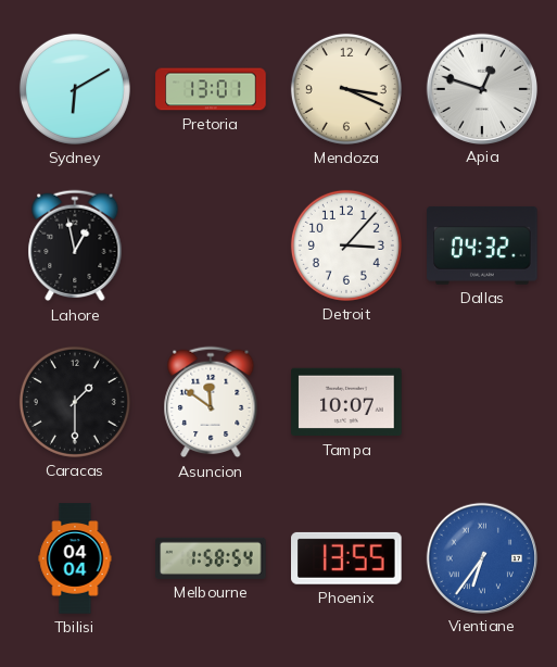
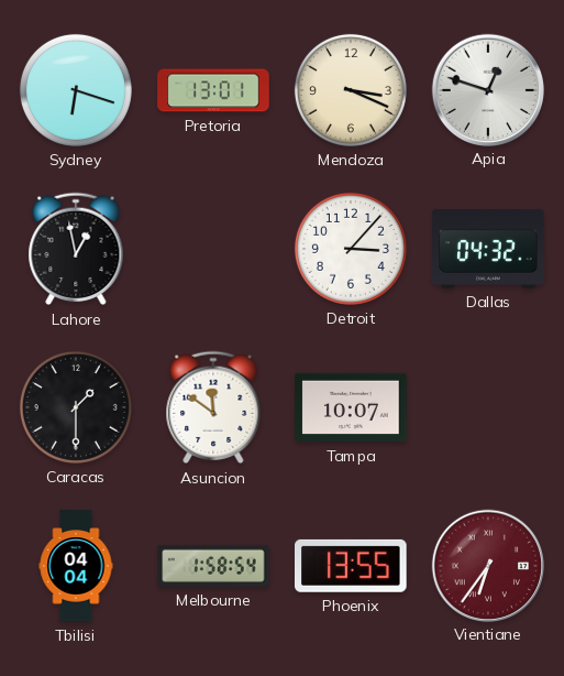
Sydney: 6:10 -> 6:18 (76, 90)
Vientiane dial: blue -> burgundy (487, 565)
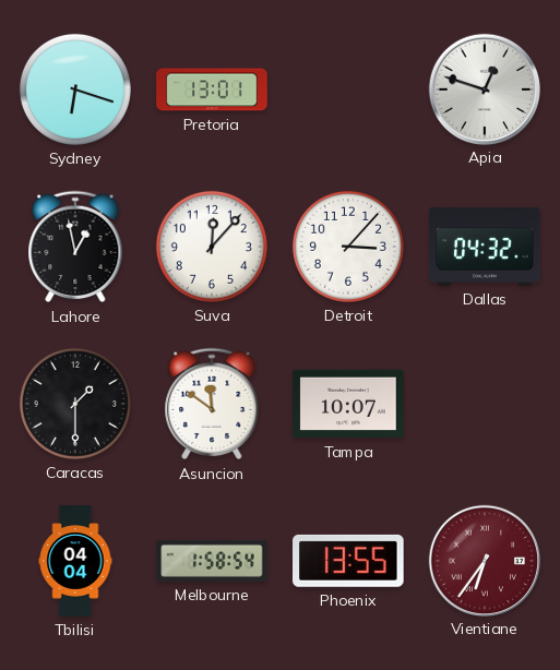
Mendoza: 3:19 -> none (351, 90)
Suva: none -> 12:07 (212, 247)
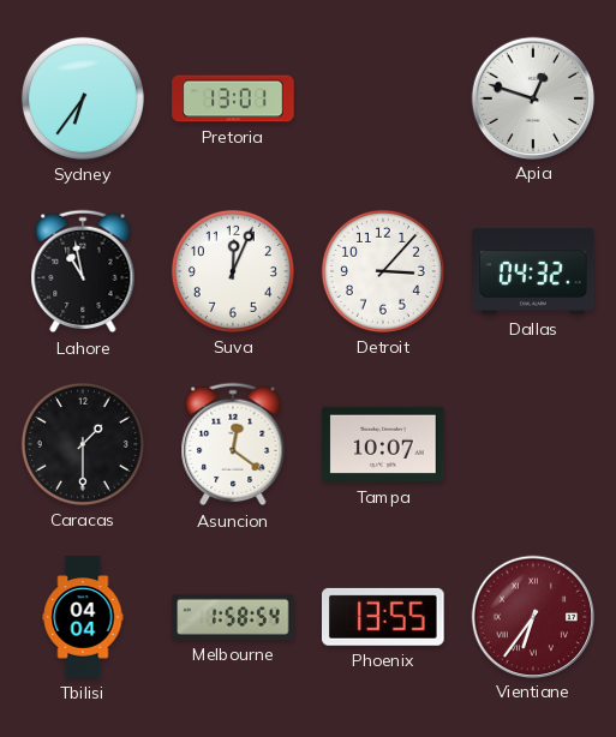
Sydney: 6:18 -> 6:36 (83, 98)
Lahore: 12:58 -> 10:58 (83, 271)
Suva: 12:07 -> 12:04 (233, 271)
Asuncion: 11:51 -> 12:21 (233, 444)
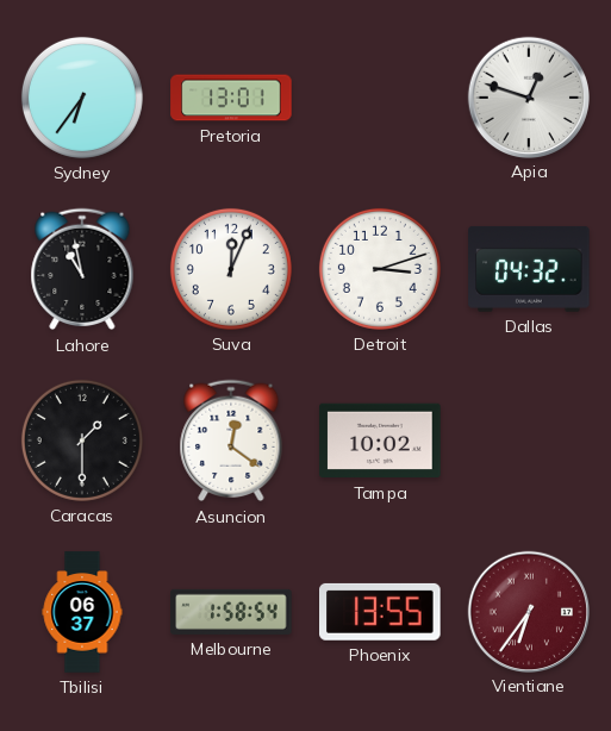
Detroit: 3:07 -> 3:12 (380, 269)
Tampa: 10:07 -> 10:02 (380, 441)
Tbilisi: 04:04 -> 06:37 (82, 612)
